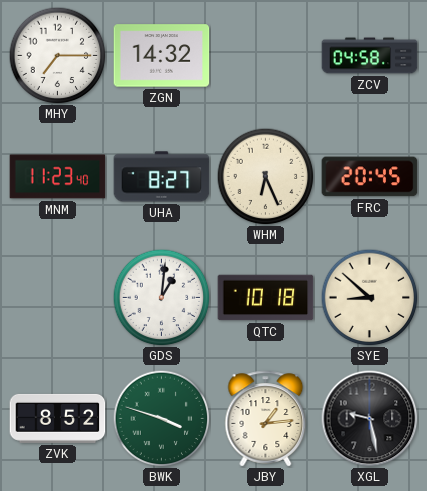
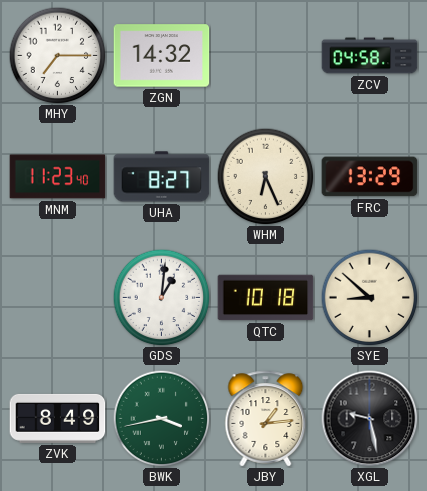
FRC: 20:45 -> 13:29 (370, 177)
ZVK: 8:52 -> 8:49 (58, 418)
BWK: 3:48 -> 3:43 (161, 418)
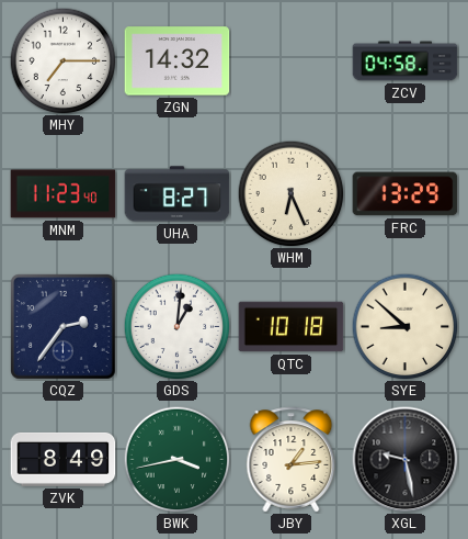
CQZ: none -> 2:36 (64, 327)
